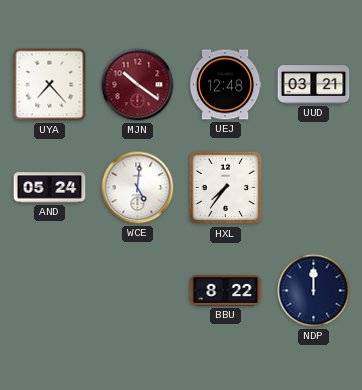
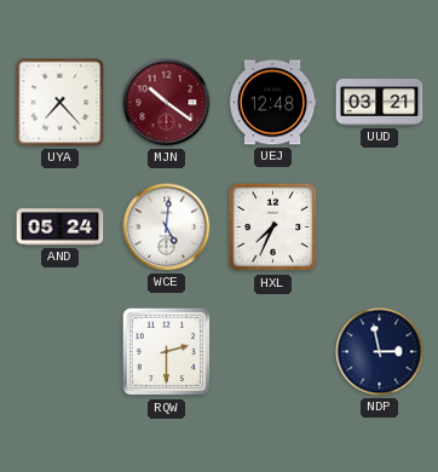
HXL: 7:36 -> 7:34 (273, 228)
RQW: none -> 2:30 (167, 352)
BBU: 8:22 -> none (226, 290)
NDP: 12:00 -> 2:58 (380, 352)
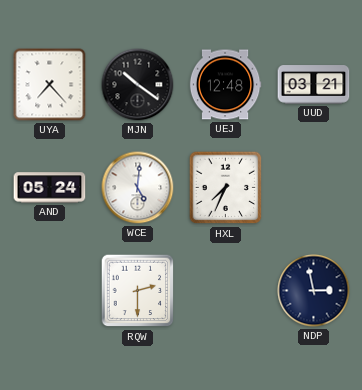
MJN dial: burgundy -> black (138, 85)
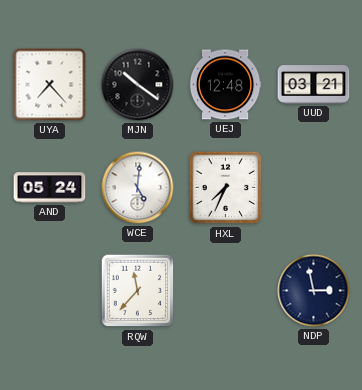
RQW: 2:30 -> 11:37 (138, 291)
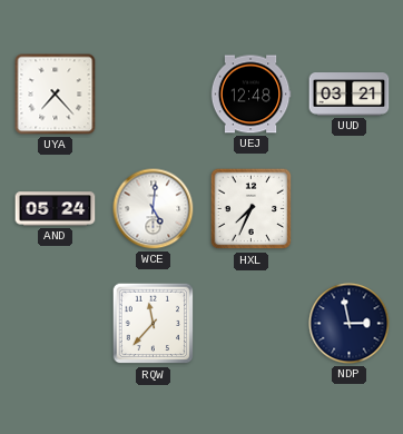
MJN: 10:21 -> none (138, 85)
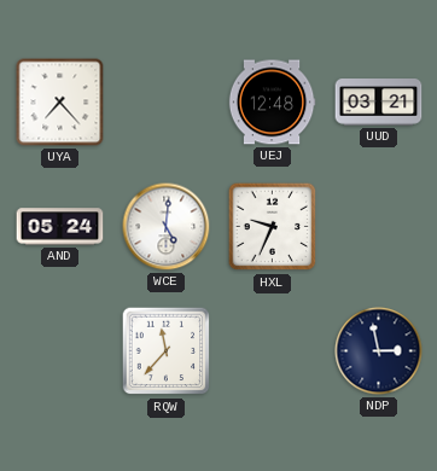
HXL: 7:34 -> 9:34 (273, 227)
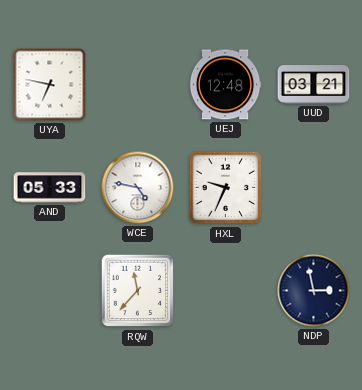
UYA: 7:23 -> 6:47 (50, 85)
AND: 05:24 -> 05:33 (50, 188)
WCE: 5:01 -> 4:47 (138, 188)
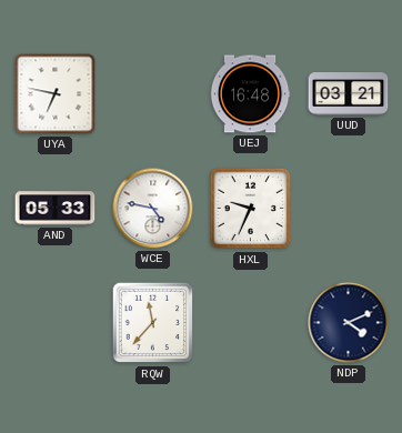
UEJ: 12:48 -> 16:48 (250, 94)
NDP: 2:58 -> 4:11 (349, 323)
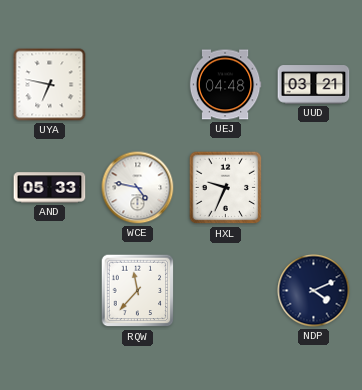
UEJ: 16:48 -> 04:48 (225, 85)
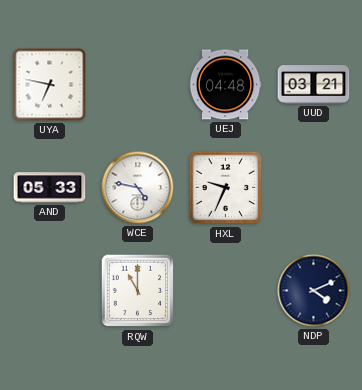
RQW: 11:37 -> 11:00 (138, 291)
